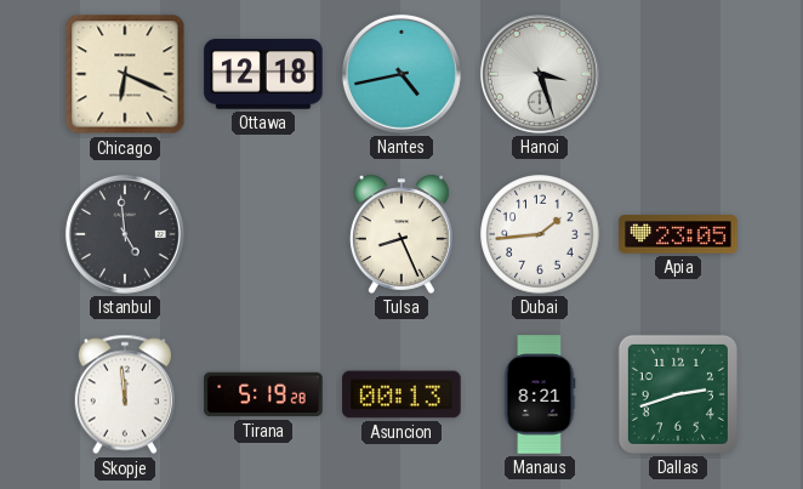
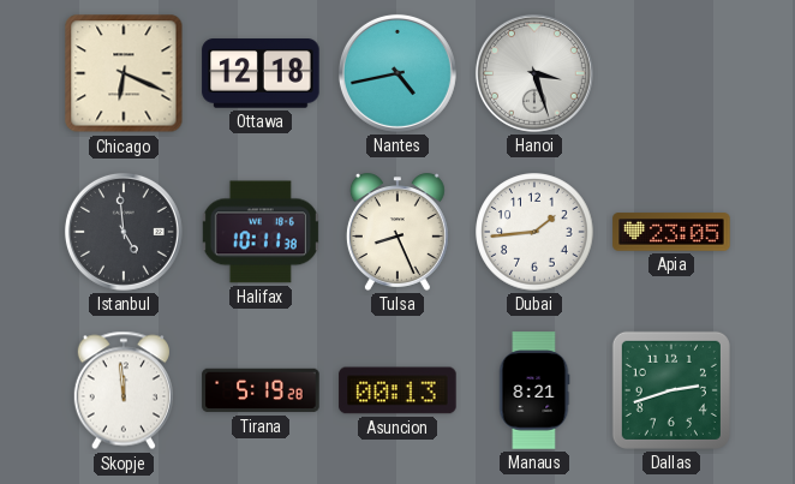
Halifax: none -> 10:11 (261, 232)
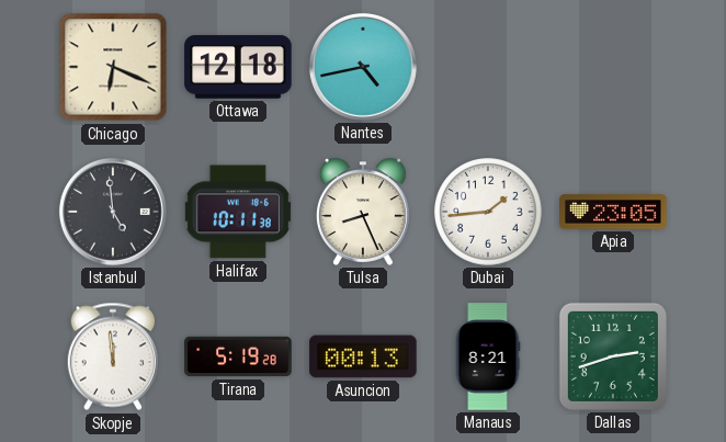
Hanoi: 3:27 -> none (534, 73)
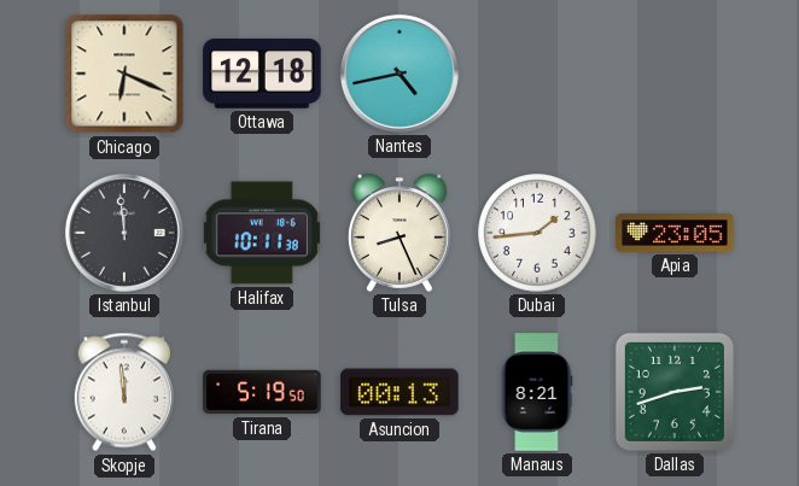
Istanbul: 4:59 -> 11:59 (124, 233)
Tirana: 5:19:28 -> 5:19:50 (262, 392)
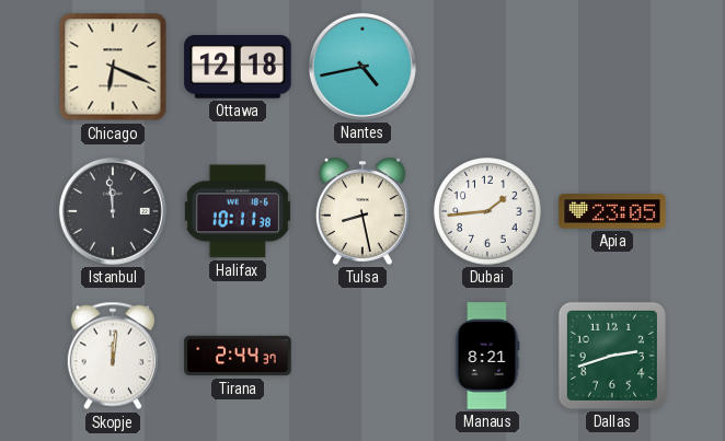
Tulsa: 8:26 -> 8:28 (362, 211)
Skopje: 11:59 -> 12:01 (112, 356)
Tirana: 5:19 -> 2:44 (238, 356)
Asuncion: 00:13 -> none (400, 392)
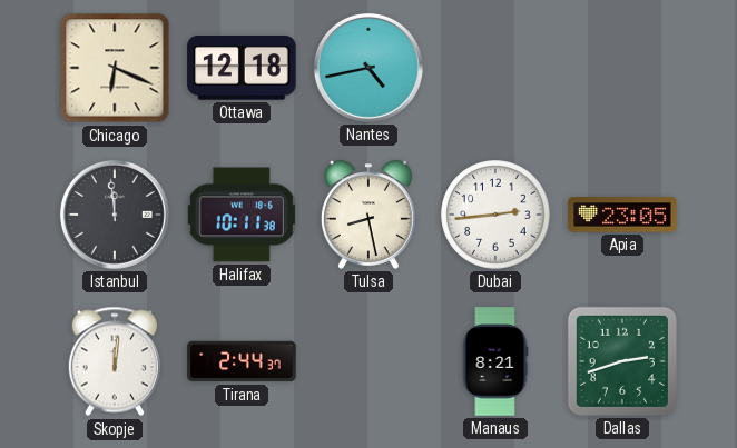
Dubai: 1:44 -> 2:44 (495, 215)
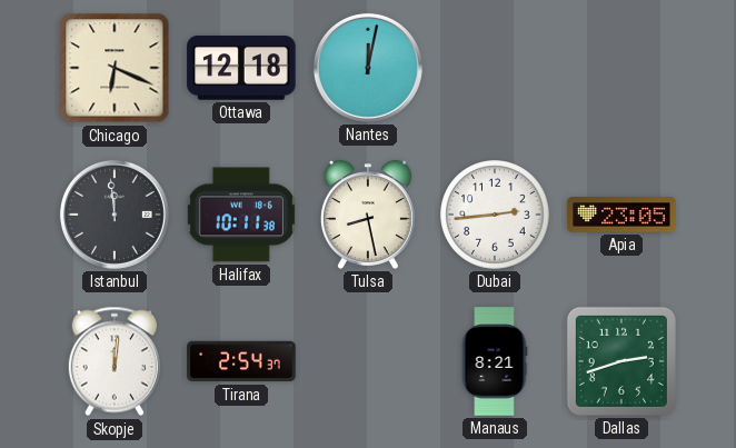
Nantes: 4:43 -> 12:02 (368, 68)
Tirana: 2:44 -> 2:54 (241, 361)
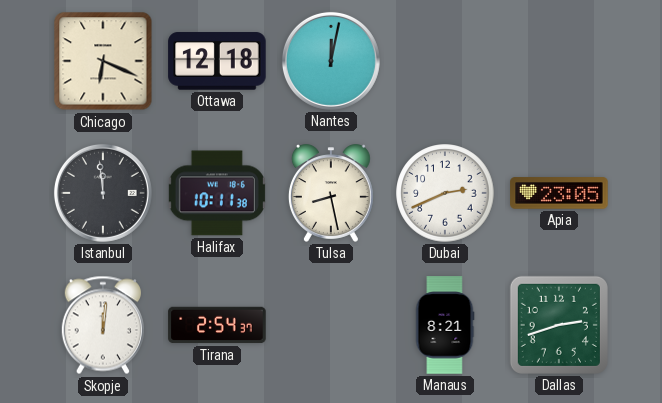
Dubai: 2:44 -> 2:41 (445, 193)
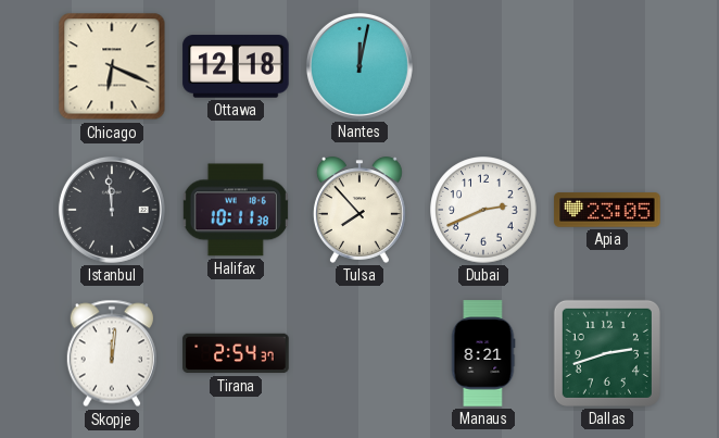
Tulsa: 8:28 -> 7:53 (359, 210)
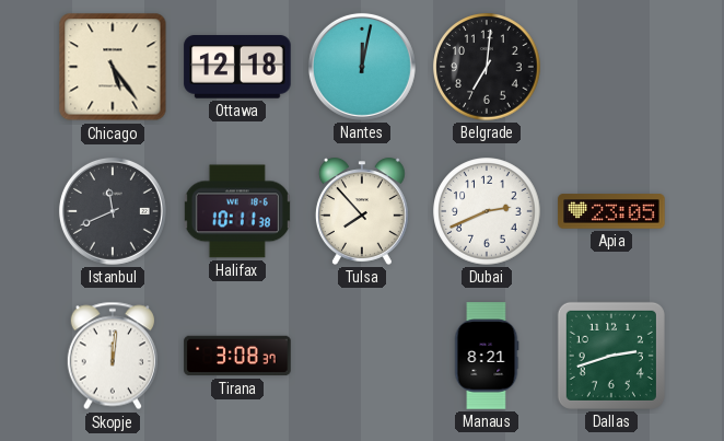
Chicago: 6:19 -> 5:24 (113, 67)
Belgrade: none -> 7:01 (487, 67)
Istanbul: 11:59 -> 11:41 (113, 211)
Tirana: 2:54 -> 3:08 (237, 356)
